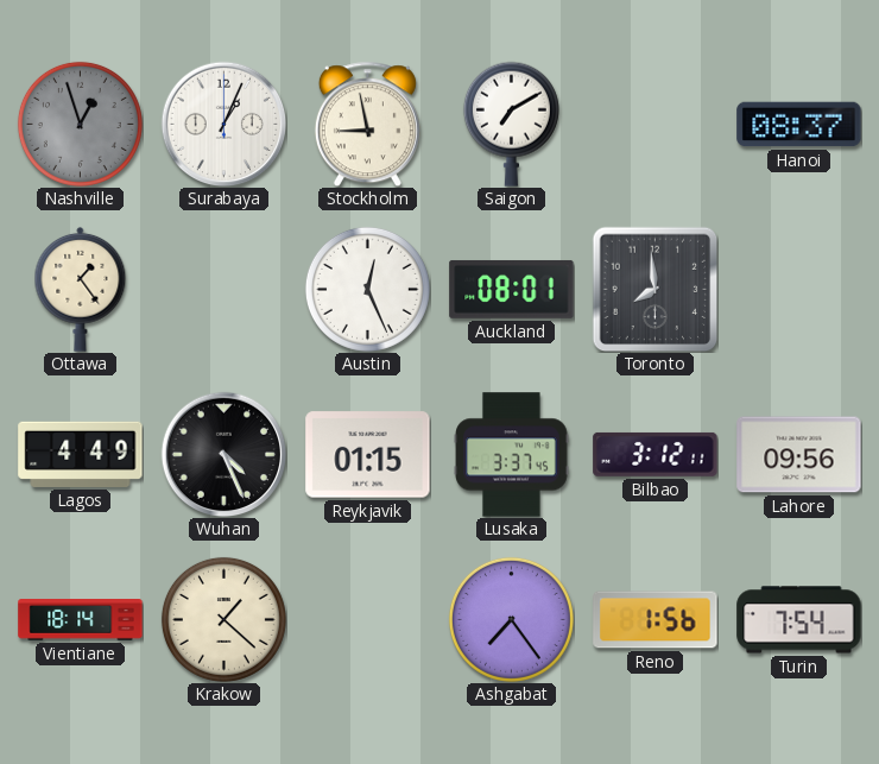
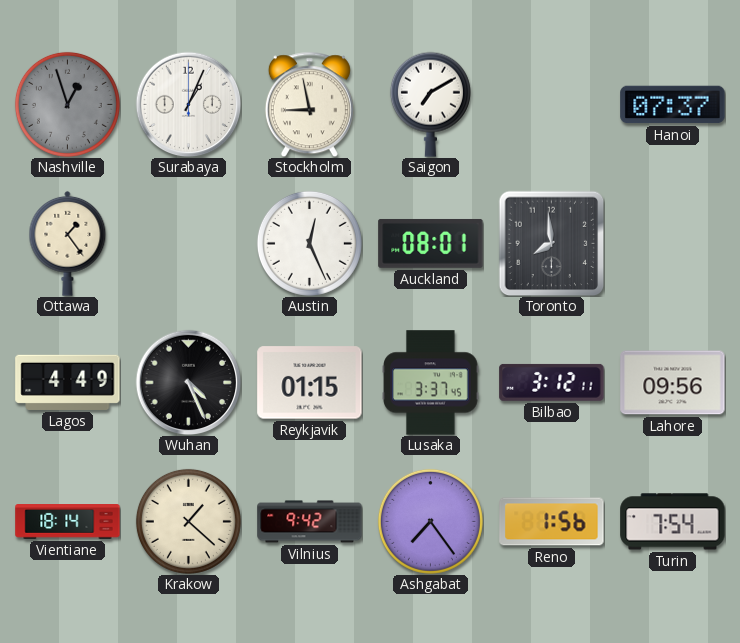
Hanoi: 08:37 -> 07:37 (673, 105)
Vilnius: none -> 9:42 (310, 522)
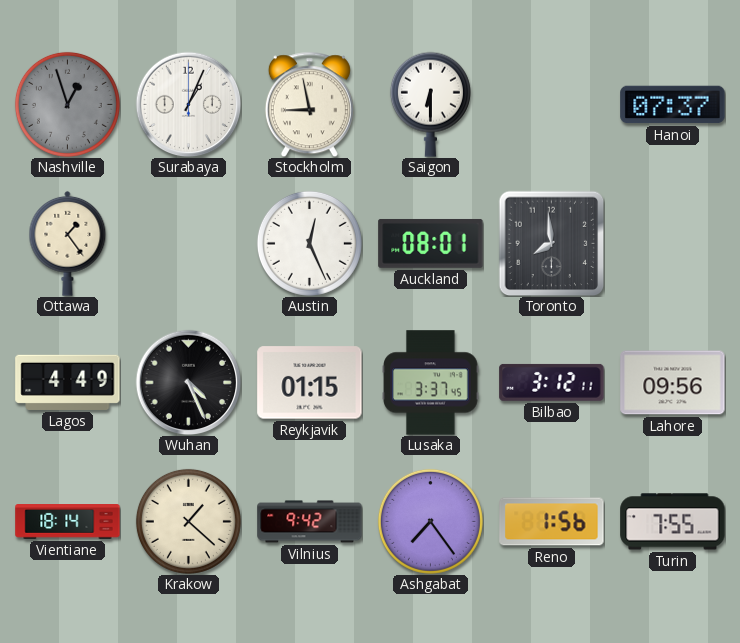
Saigon: 7:10 -> 6:30 (430, 104)
Turin: 7:54 -> 7:55 (673, 522)
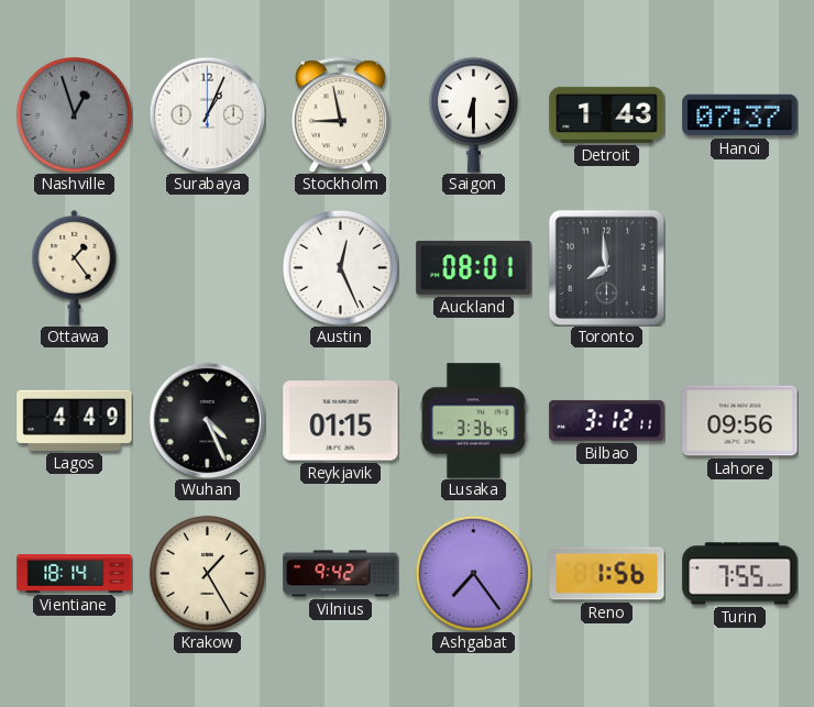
Detroit: none -> 1:43 (607, 114)
Lusaka: 3:37 -> 3:36 (474, 421)
Krakow: 1:22 -> 1:25 (207, 573)
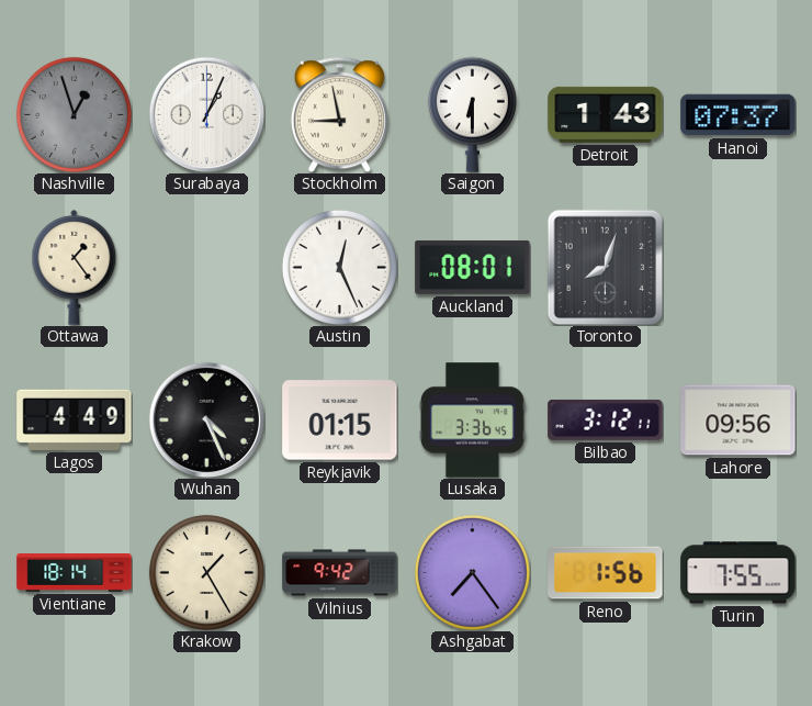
Toronto: 7:59 -> 8:03 (605, 267)
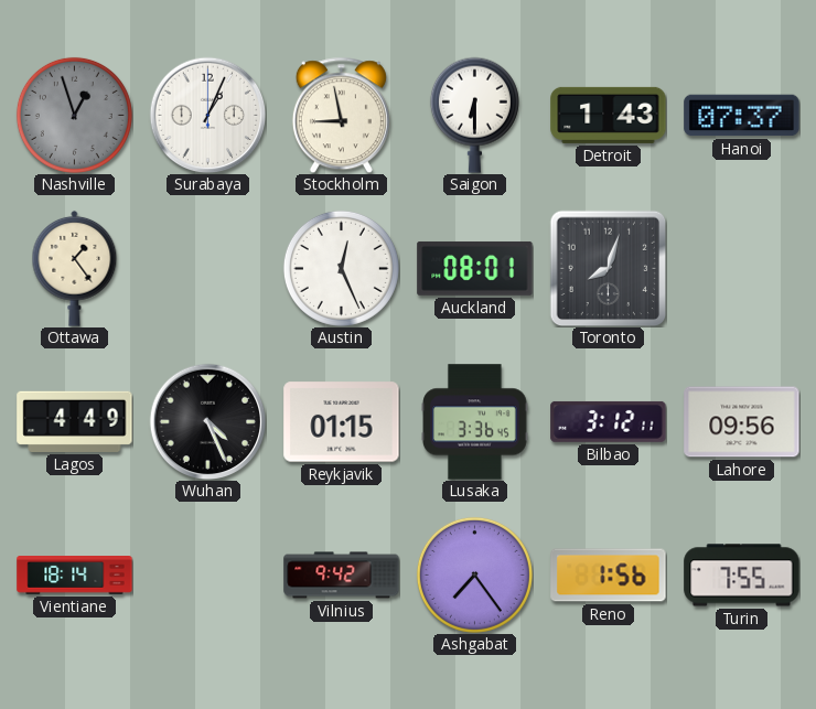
Krakow: 1:25 -> none (206, 572)
